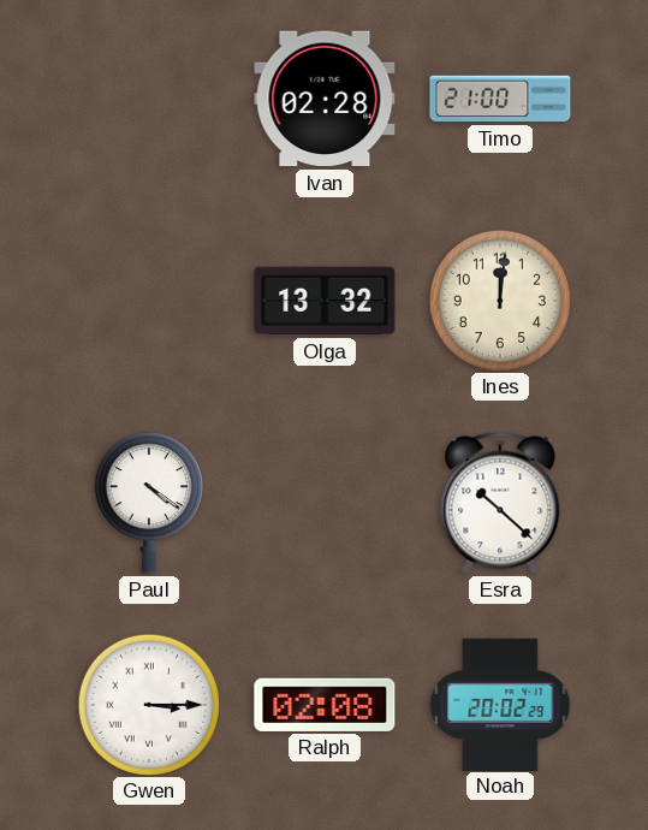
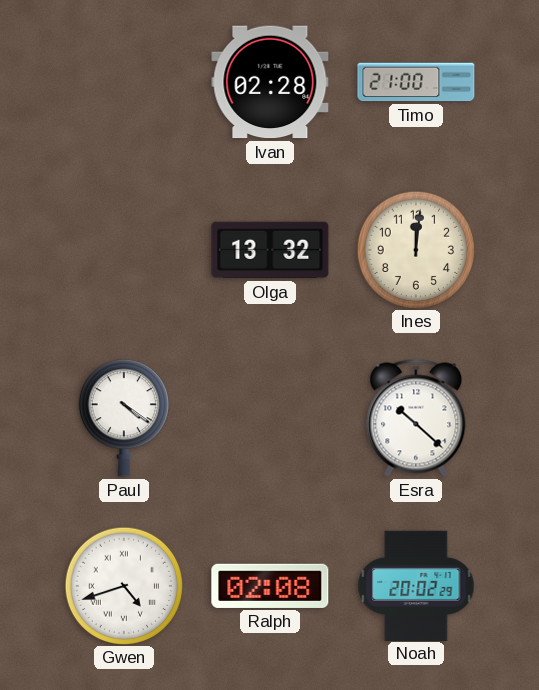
Gwen: 3:15 -> 4:42 (123, 585)
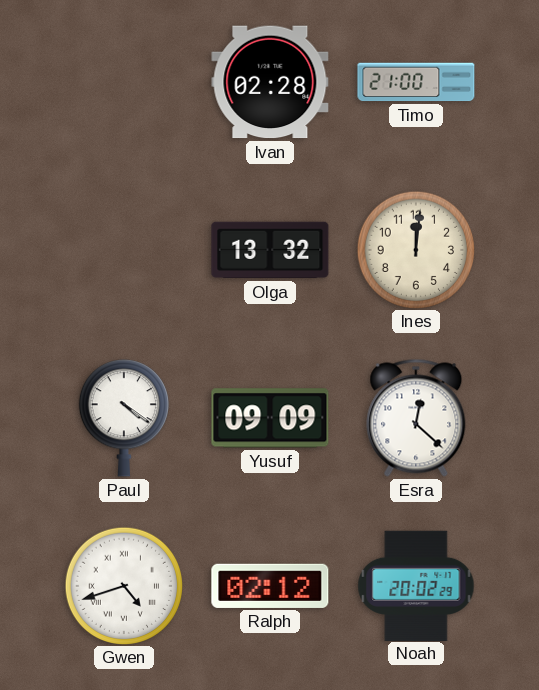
Yusuf: none -> 09:09 (270, 418)
Esra: 10:22 -> 12:22 (416, 418)
Ralph: 02:08 -> 02:12 (270, 586)
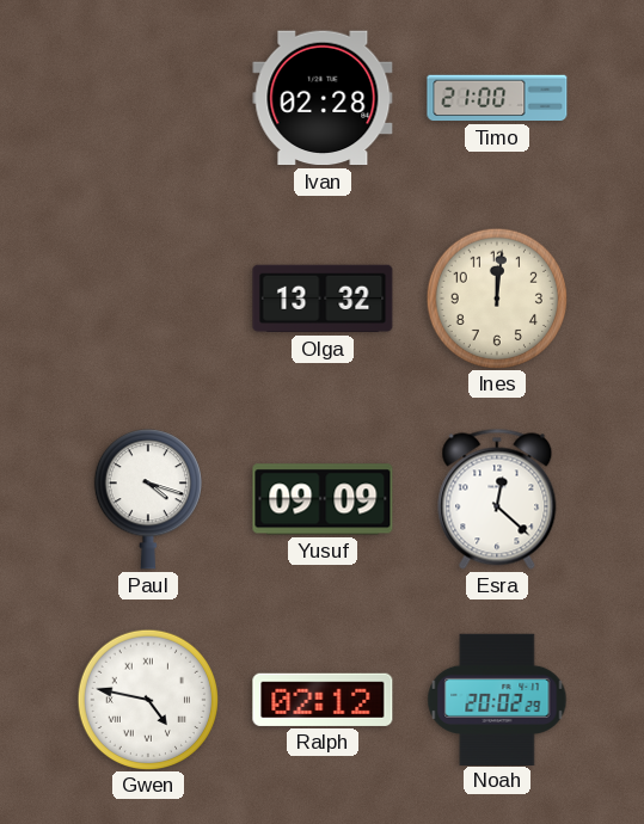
Paul: 4:21 -> 4:18 (148, 499)
Gwen: 4:42 -> 4:47 (147, 699)
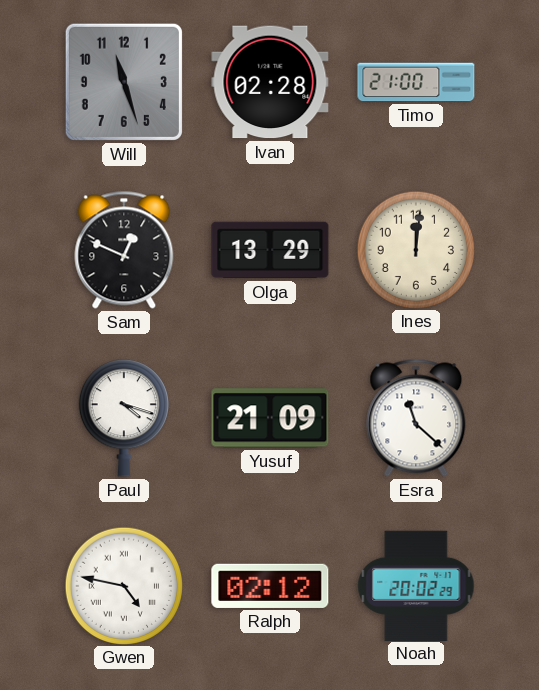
Will: none -> 11:27 (124, 82)
Sam: none -> 12:49 (124, 250)
Olga: 13:32 -> 13:29 (270, 250)
Yusuf: 09:09 -> 21:09 (270, 418)
Esra: 12:22 -> 11:22 (416, 418)
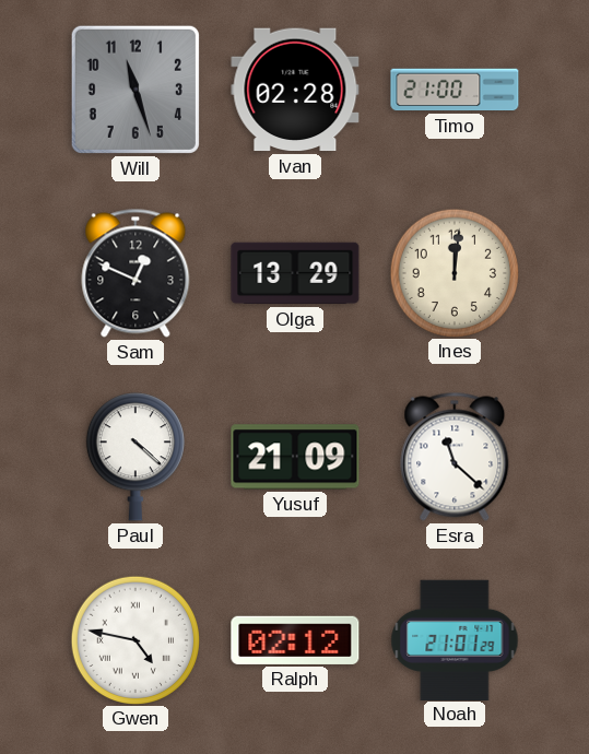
Paul: 4:18 -> 4:22 (136, 457)
Noah: 20:02 -> 21:01 (455, 639)
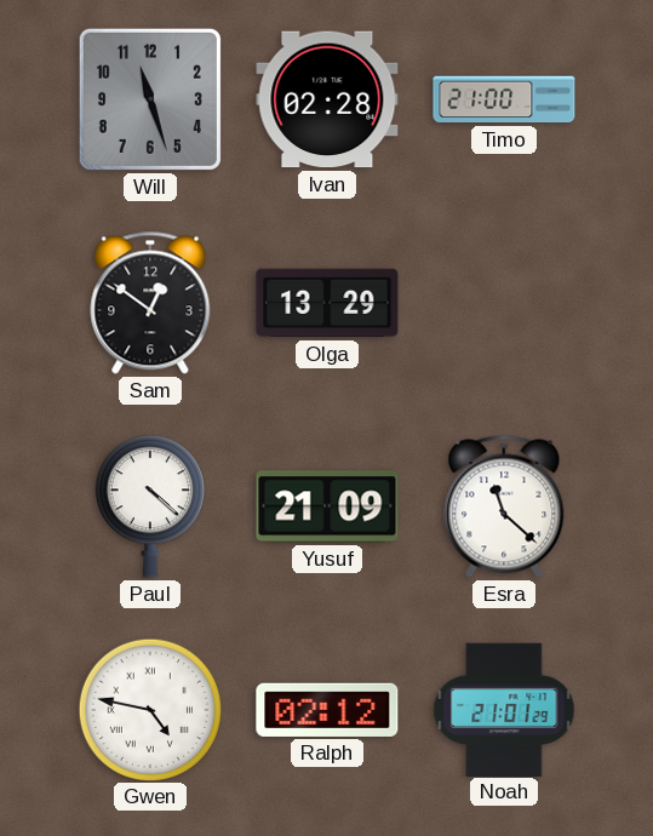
Sam: 12:49 -> 12:51 (150, 303)
Ines: 12:01 -> none (453, 272)
